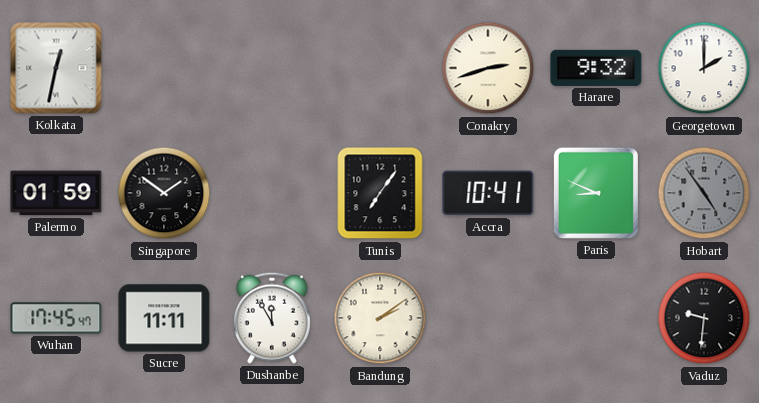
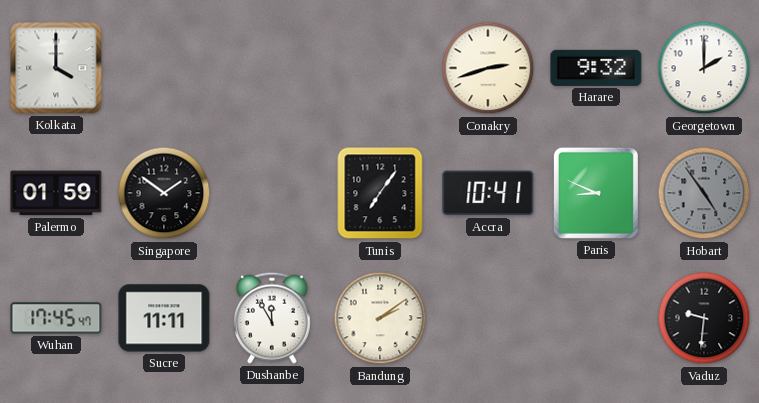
Kolkata: 12:32 -> 4:00 (56, 68)
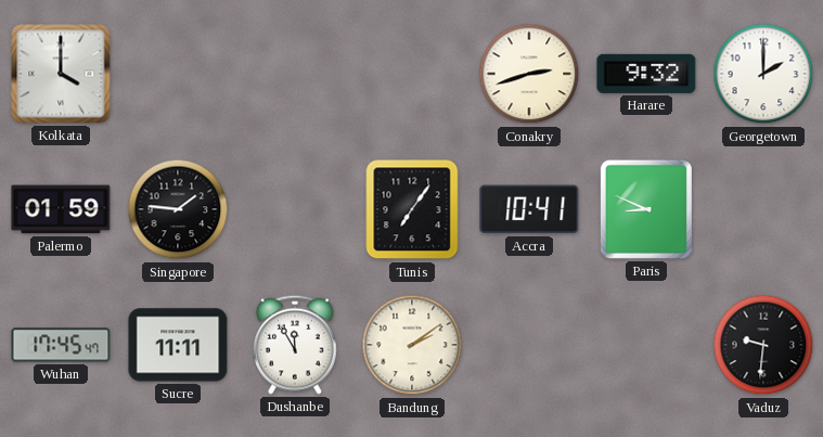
Singapore: 1:51 -> 1:46 (178, 209)
Hobart: 4:54 -> none (704, 193)
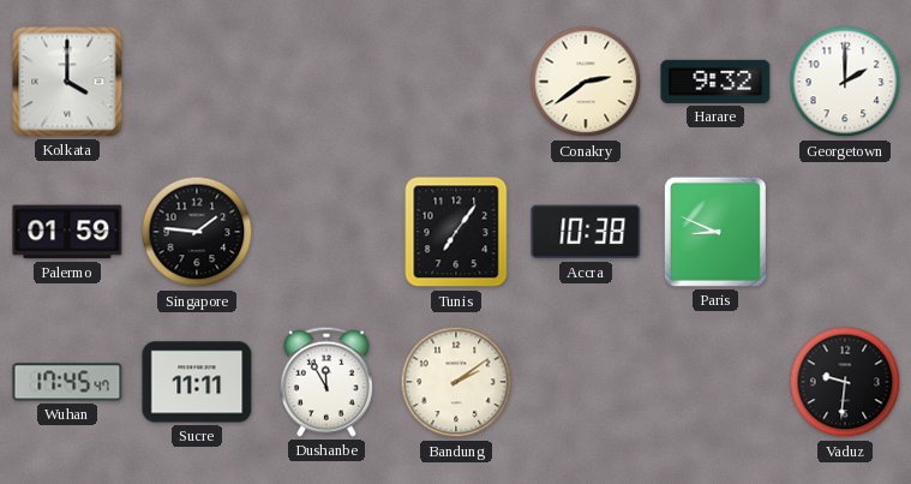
Conakry: 2:42 -> 2:39 (586, 82)
Accra: 10:41 -> 10:38 (586, 232)
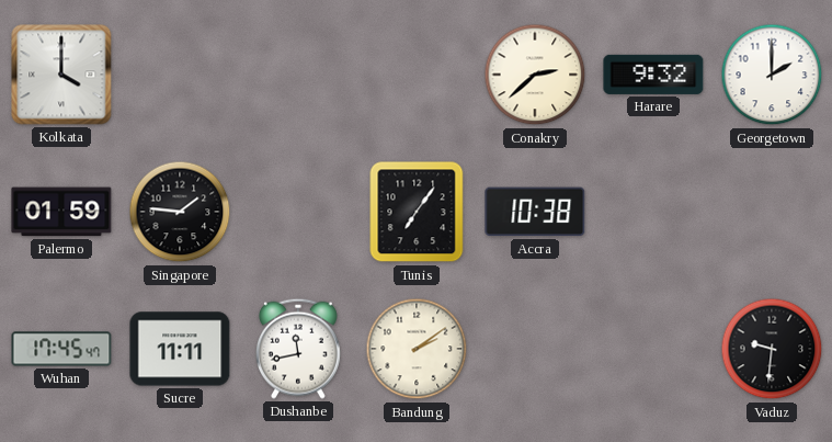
Conakry: 2:39 -> 2:38 (535, 75)
Paris: 8:49 -> none (715, 232)
Dushanbe: 11:55 -> 11:43 (298, 349)
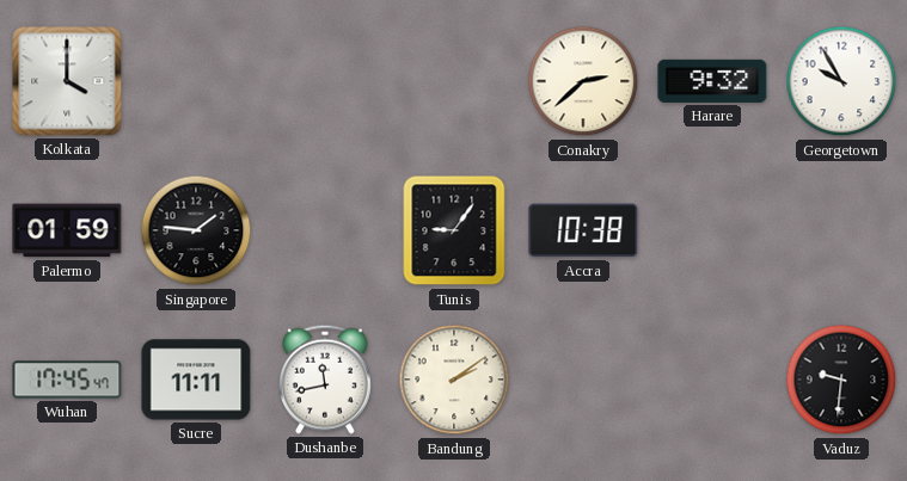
Georgetown: 2:00 -> 9:55 (841, 81)
Tunis: 7:06 -> 9:06 (454, 230)
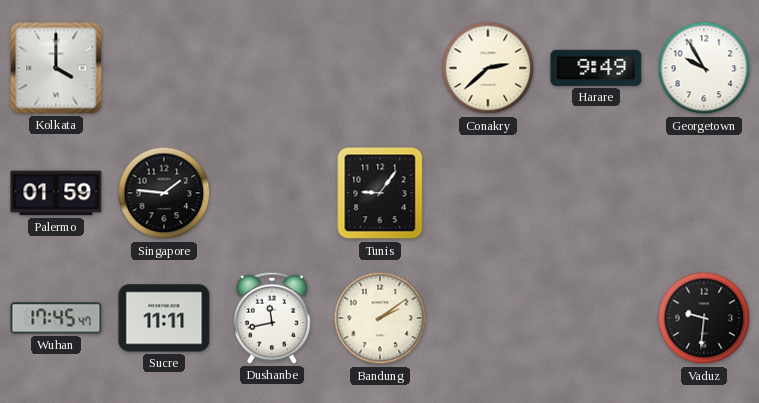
Harare: 9:32 -> 9:49 (596, 68)
Accra: 10:38 -> none (583, 230)
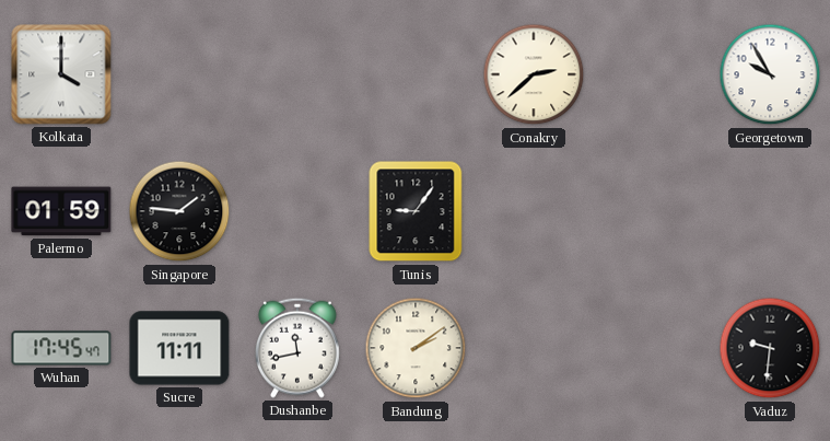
Harare: 9:49 -> none (596, 68)
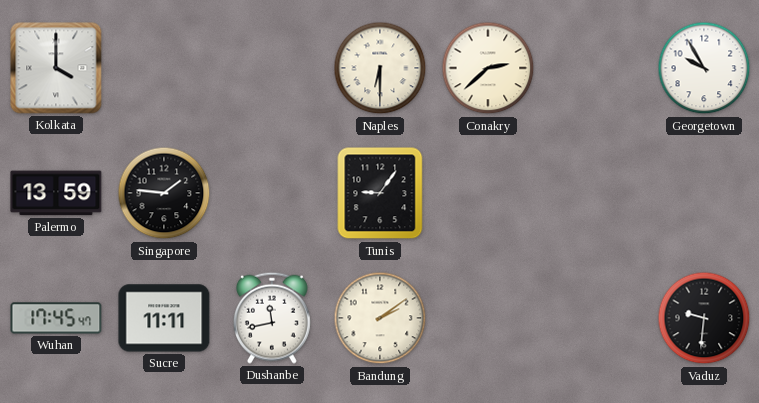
Naples: none -> 6:30 (380, 68)
Palermo: 01:59 -> 13:59 (56, 193)
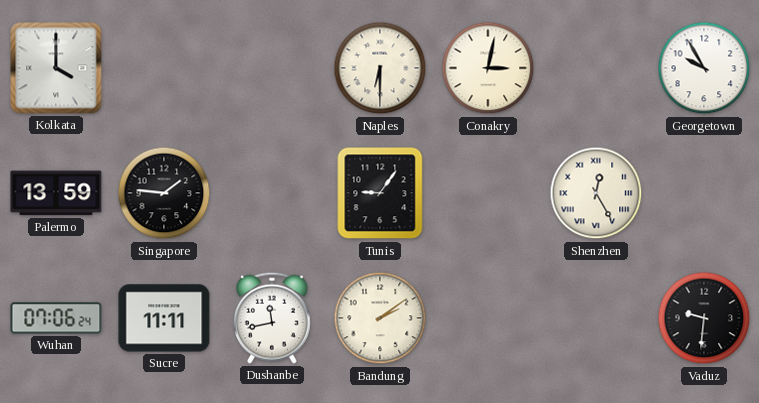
Conakry: 2:38 -> 3:02 (488, 68)
Shenzhen: none -> 12:25 (596, 193)
Wuhan: 17:45 -> 07:06 (56, 318)
